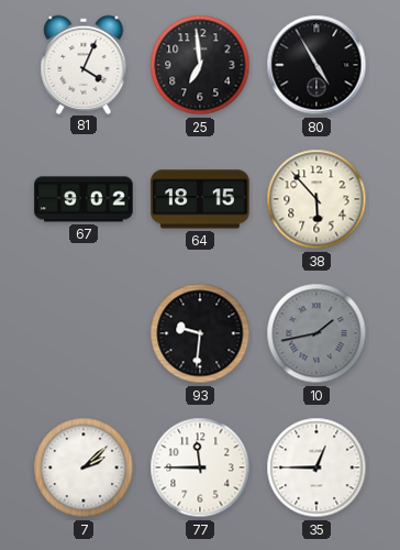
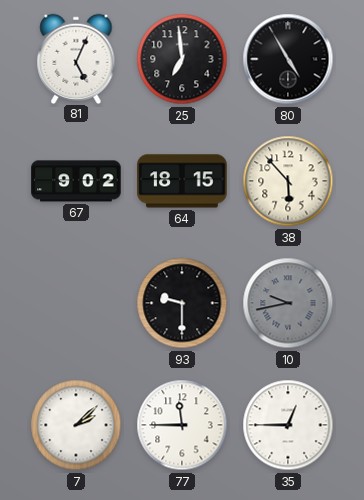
81: 4:04 -> 5:04 (76, 58)
93: 9:31 -> 9:30 (182, 303)
10: 1:43 -> 9:43 (288, 303)
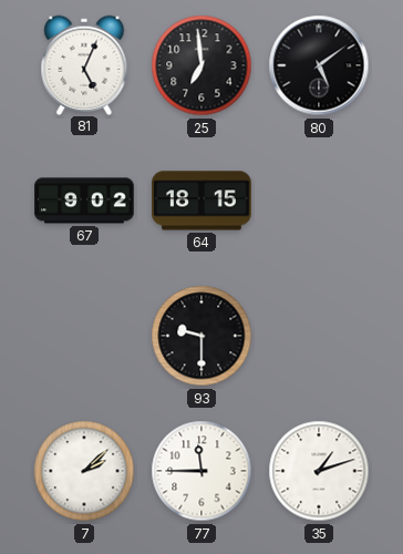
80: 4:55 -> 5:09 (319, 65)
38: 5:53 -> none (288, 181)
10: 9:43 -> none (288, 303)
35: 12:45 -> 1:12 (319, 471)
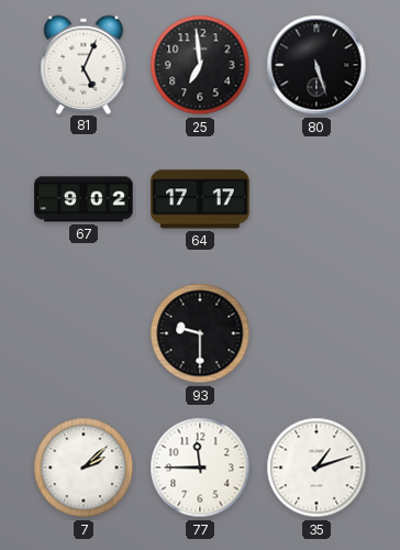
80: 5:09 -> 5:27 (316, 65)
64: 18:15 -> 17:17 (200, 199)
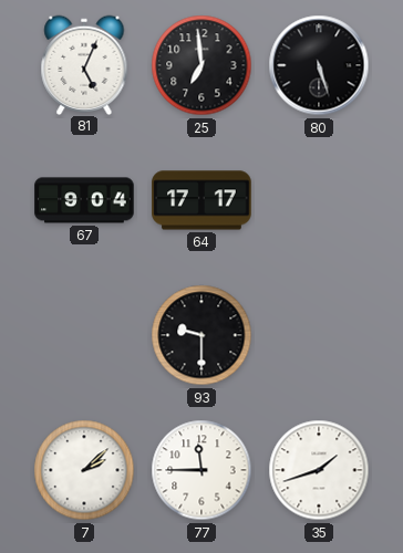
67: 9:02 -> 9:04 (84, 200)
35: 1:12 -> 1:42 (319, 470)
